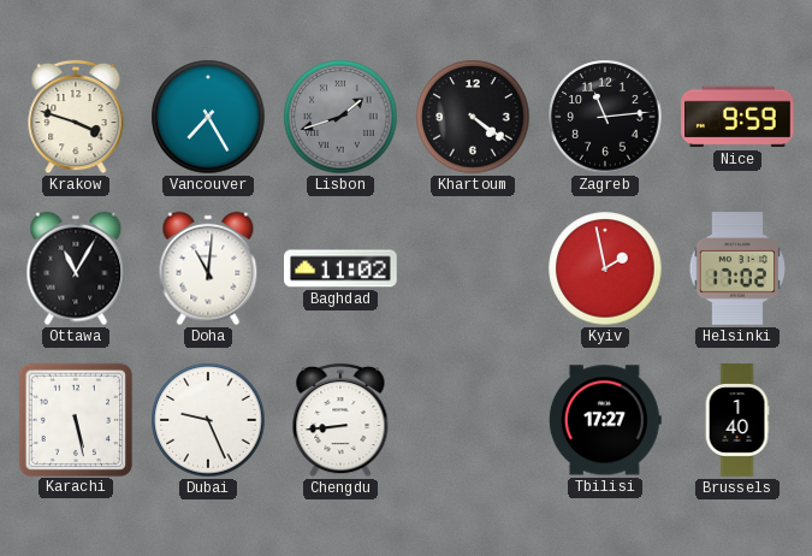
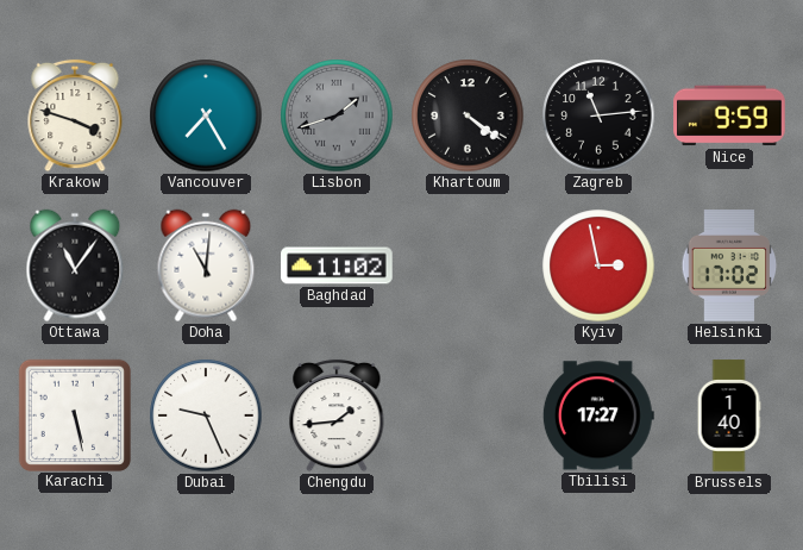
Ottawa: 11:05 -> 11:06 (75, 265)
Kyiv: 1:58 -> 2:58 (598, 265)
Chengdu: 8:44 -> 1:44 (337, 415)
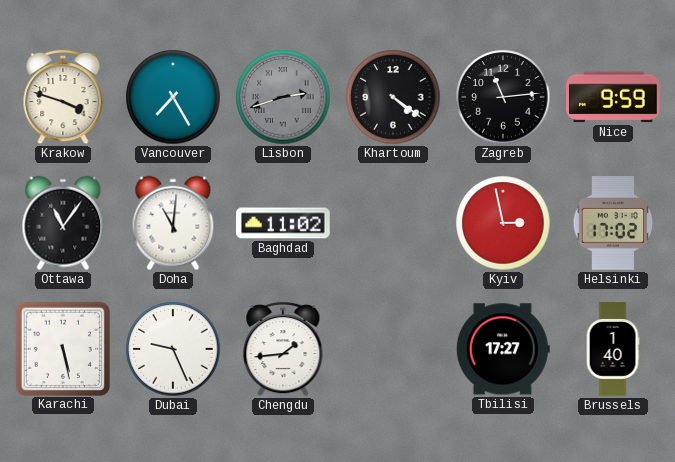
Lisbon: 1:42 -> 2:42 (283, 97)
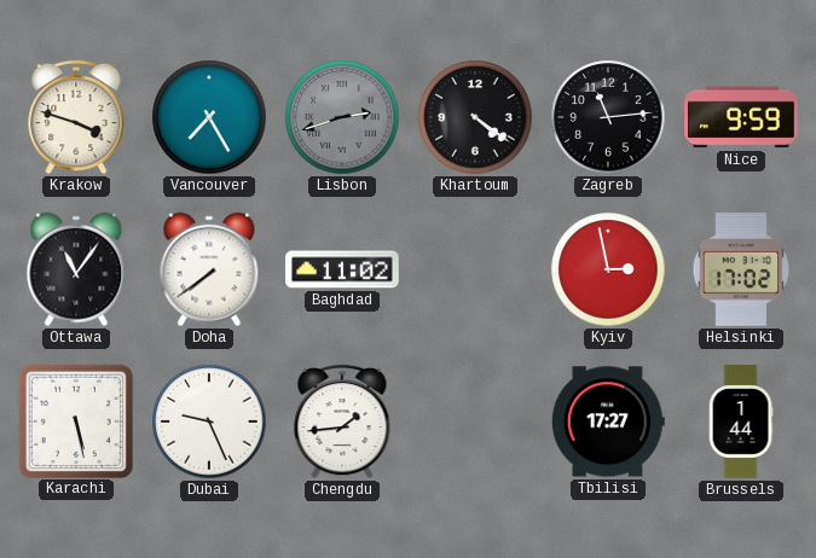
Doha: 11:01 -> 7:39 (209, 269)
Brussels: 1:40 -> 1:44 (741, 422)
